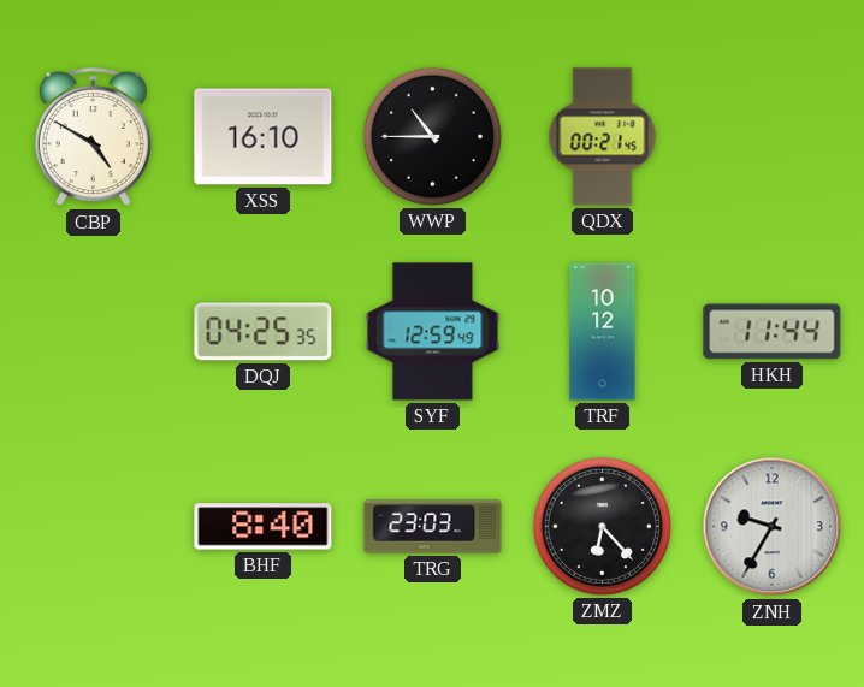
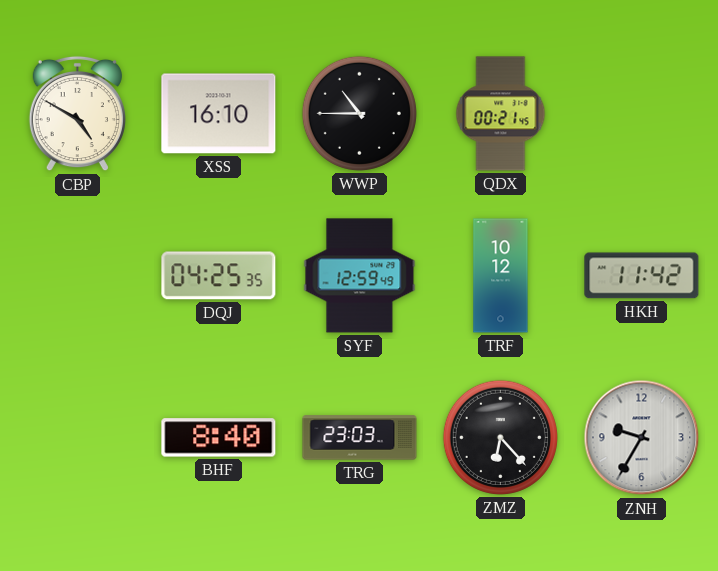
HKH: 11:44 -> 11:42 (642, 276)
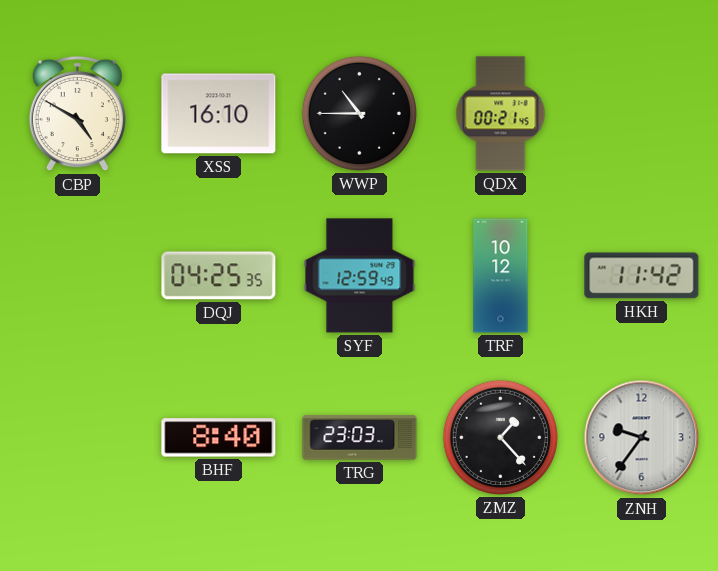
ZMZ: 6:23 -> 1:23 (500, 437)
ZNH: 9:35 -> 9:36 (642, 438)
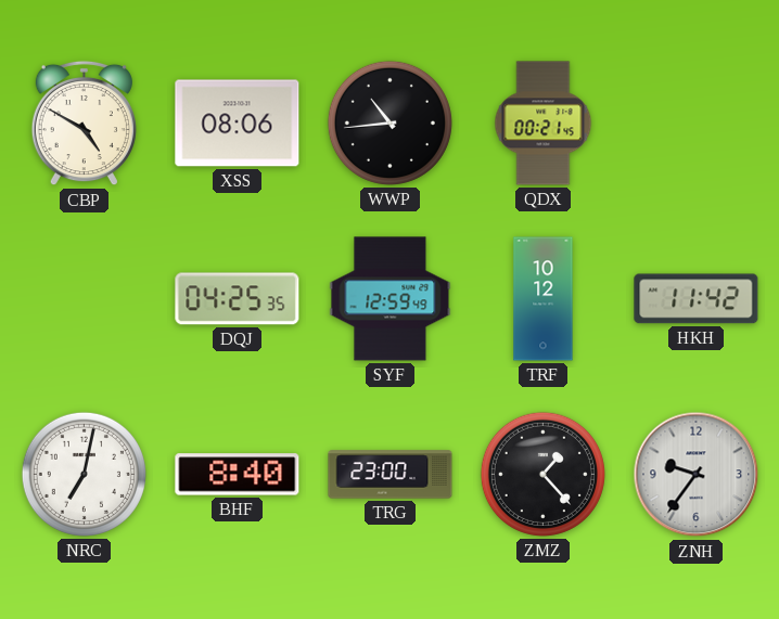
XSS: 16:10 -> 08:06 (238, 124)
WWP: 10:45 -> 10:44 (389, 122)
NRC: none -> 7:02 (84, 474)
TRG: 23:03 -> 23:00 (391, 475)
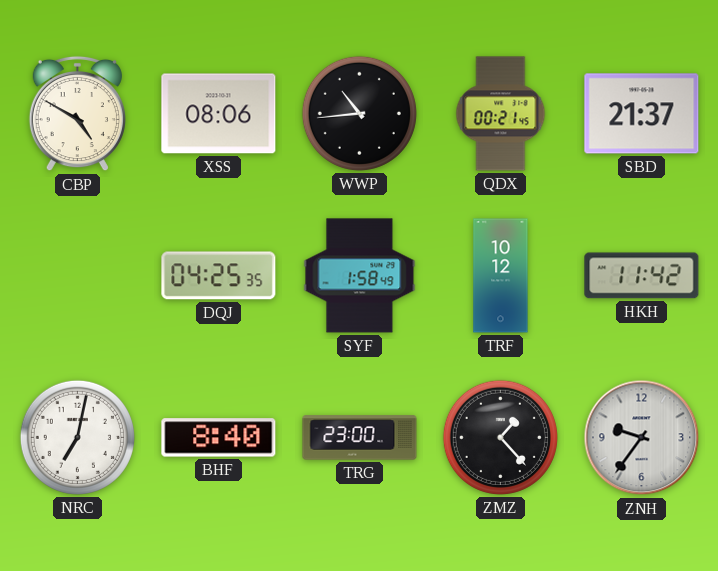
SBD: none -> 21:37 (642, 114)
SYF: 12:59 -> 1:58 (360, 276)
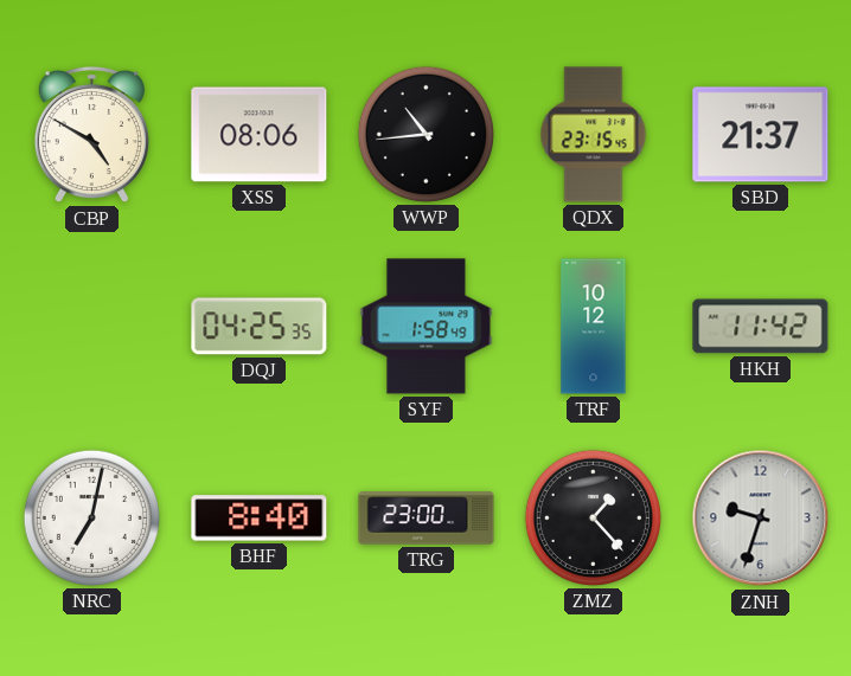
QDX: 00:21 -> 23:15 (594, 135)
ZNH: 9:36 -> 9:33 (761, 519)
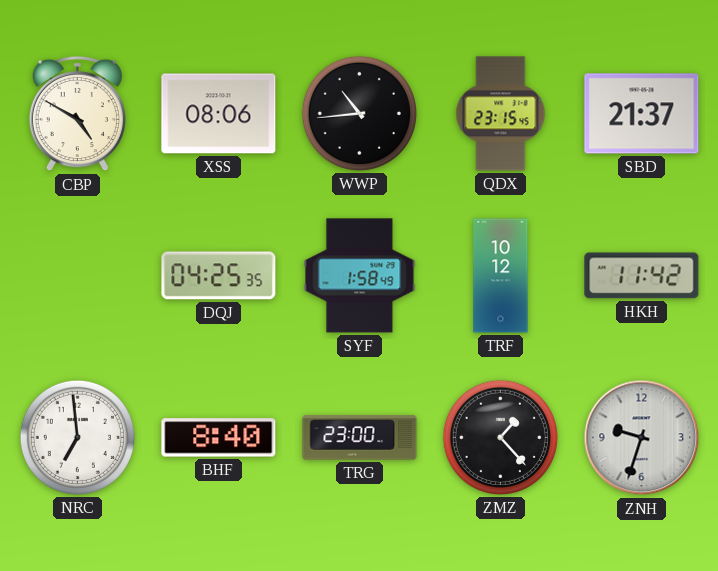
NRC: 7:02 -> 6:59 (77, 437)
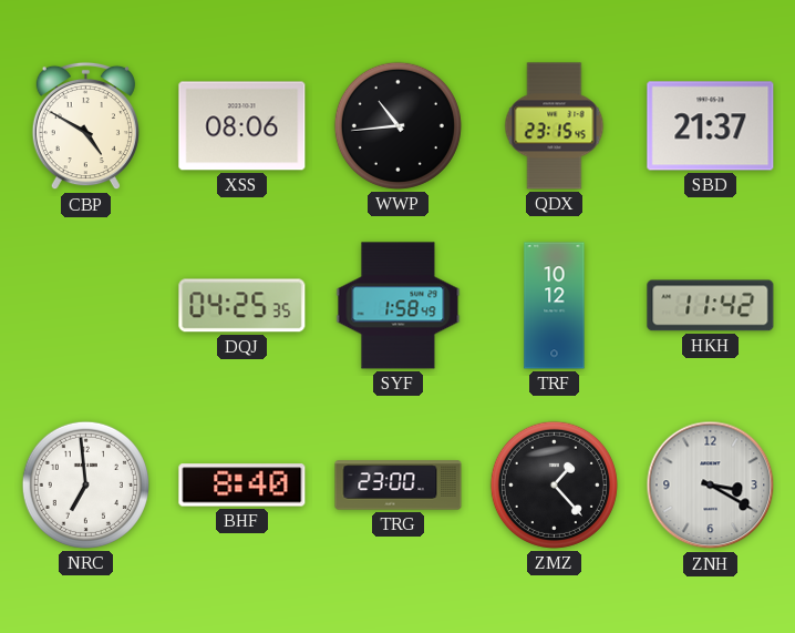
ZNH: 9:33 -> 3:20 (711, 486)
